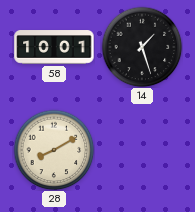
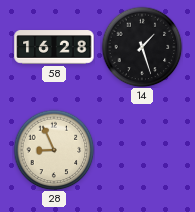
58: 10:01 -> 16:28 (54, 47)
28: 8:10 -> 8:56 (54, 150)
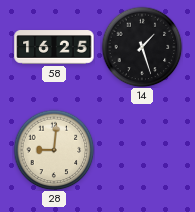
58: 16:28 -> 16:25 (54, 47)
28: 8:56 -> 9:01 (54, 150)
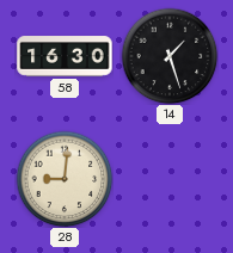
58: 16:25 -> 16:30 (65, 56)
